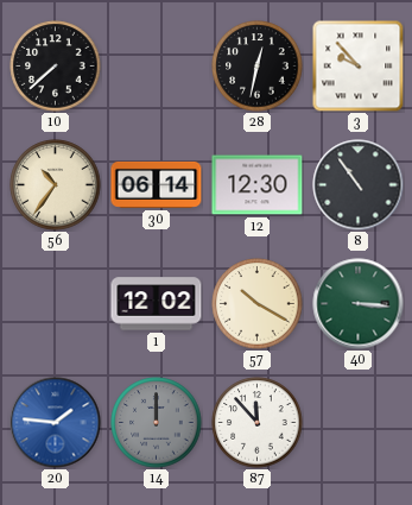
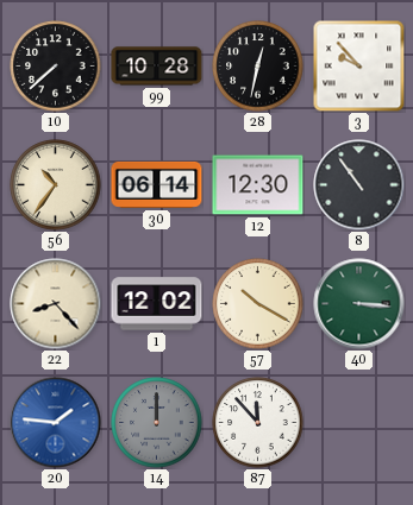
99: none -> 10:28 (157, 67)
22: none -> 8:23 (56, 304)
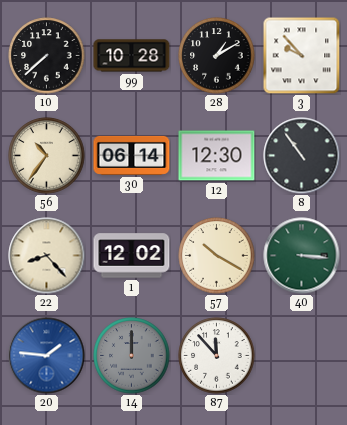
28: 12:32 -> 1:10 (217, 56)
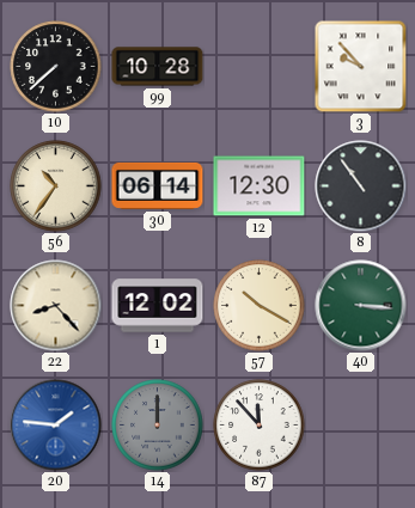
28: 1:10 -> none (217, 56)
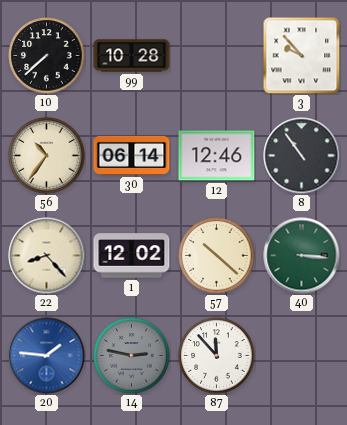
12: 12:30 -> 12:46 (217, 156)
57: 10:20 -> 10:22 (217, 256)
14: 12:00 -> 2:47 (132, 356)
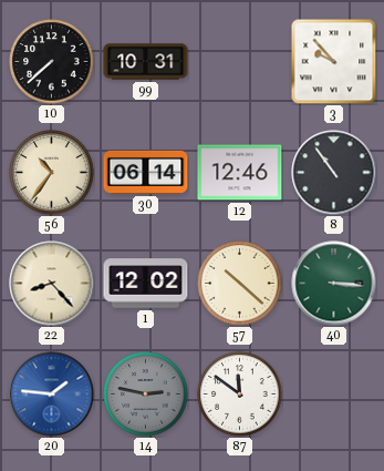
99: 10:28 -> 10:31 (146, 62)
87: 11:53 -> 11:51 (240, 395)
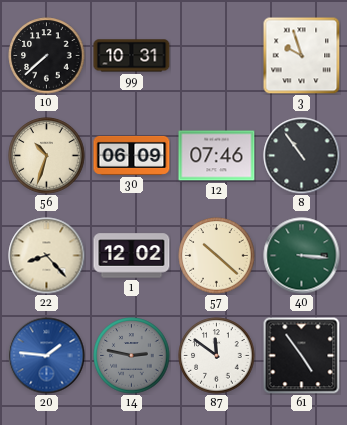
3: 9:53 -> 9:57 (301, 55)
56: 10:36 -> 10:33 (47, 156)
30: 06:14 -> 06:09 (132, 155)
12: 12:46 -> 07:46 (217, 156)
61: none -> 4:54 (302, 356)
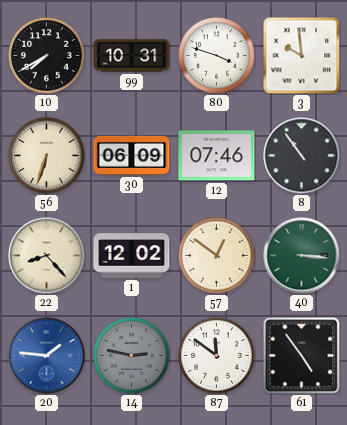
10: 7:38 -> 7:40 (47, 56)
80: none -> 3:48 (217, 56)
3: 9:57 -> 9:59 (301, 55)
56: 10:33 -> 6:33 (47, 156)
57: 10:22 -> 12:51 (217, 256)
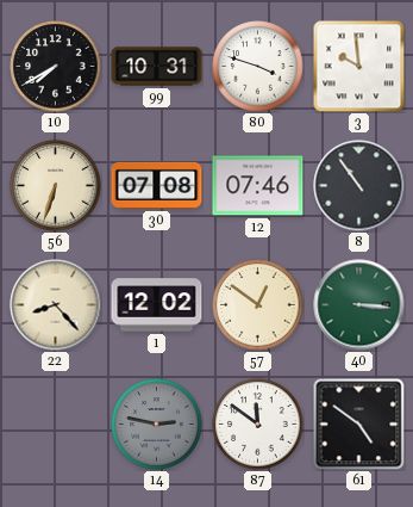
30: 06:09 -> 07:08 (157, 185)
20: 1:46 -> none (47, 356)
61: 4:54 -> 4:51 (359, 425)
